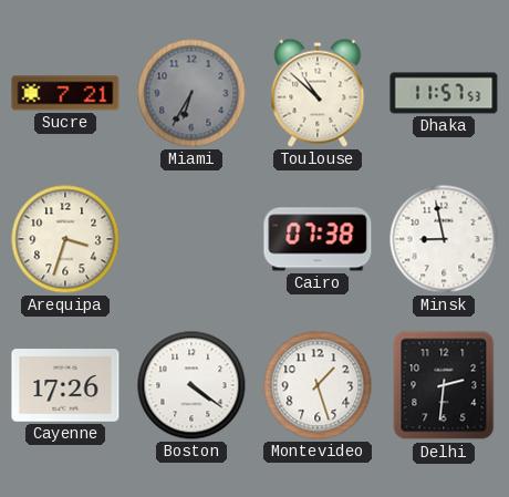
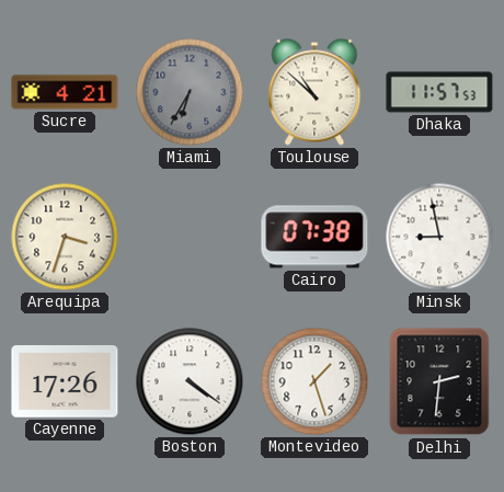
Sucre: 7:21 -> 4:21 (65, 92)
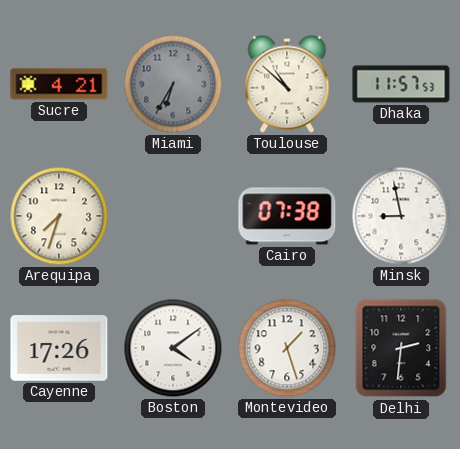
Arequipa: 3:33 -> 7:33 (59, 216)
Boston: 4:21 -> 4:09 (173, 348)
